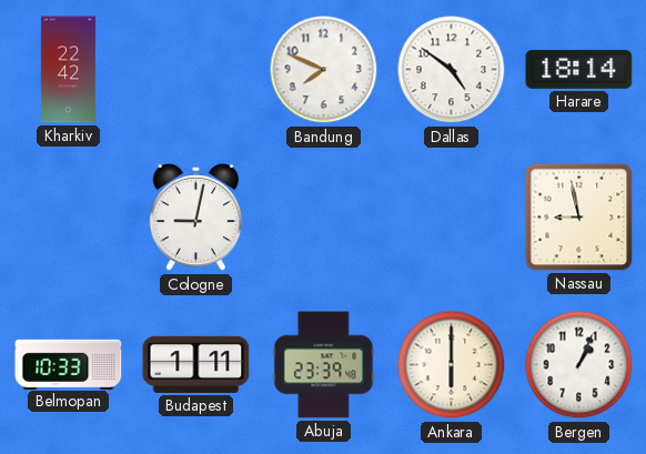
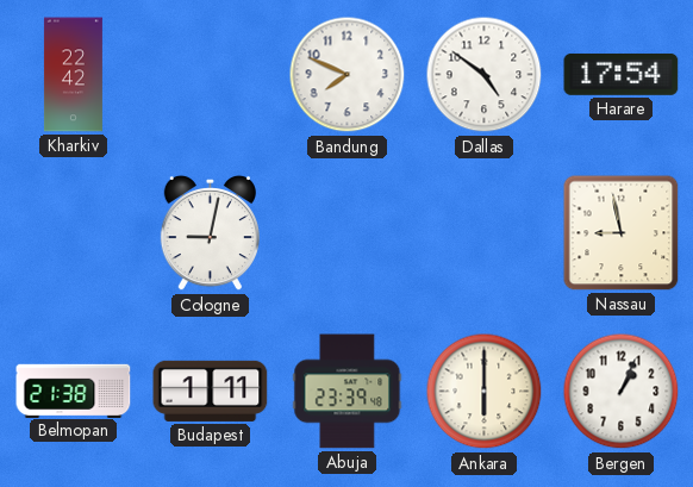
Harare: 18:14 -> 17:54 (622, 74)
Belmopan: 10:33 -> 21:38 (74, 391)
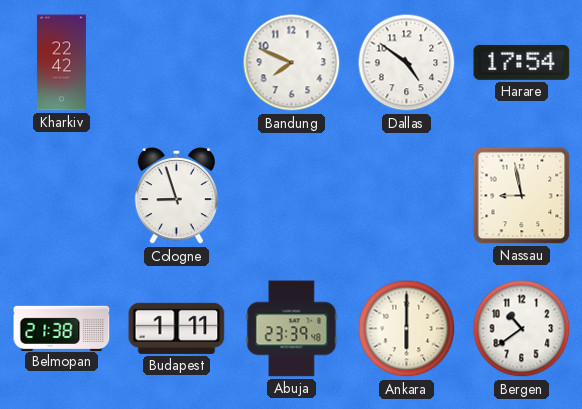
Cologne: 9:02 -> 8:57 (176, 196)
Bergen: 1:04 -> 10:39 (522, 329)
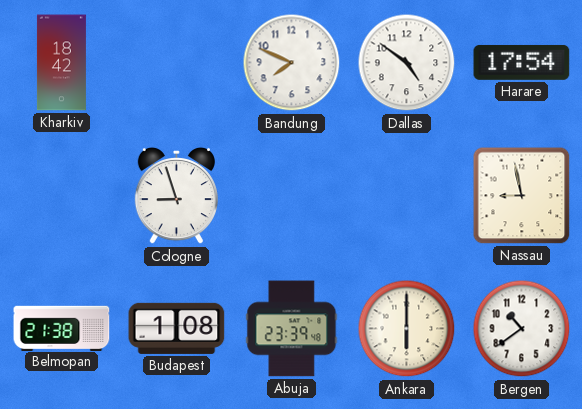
Kharkiv: 22:42 -> 18:42 (61, 63)
Budapest: 1:11 -> 1:08 (177, 328)
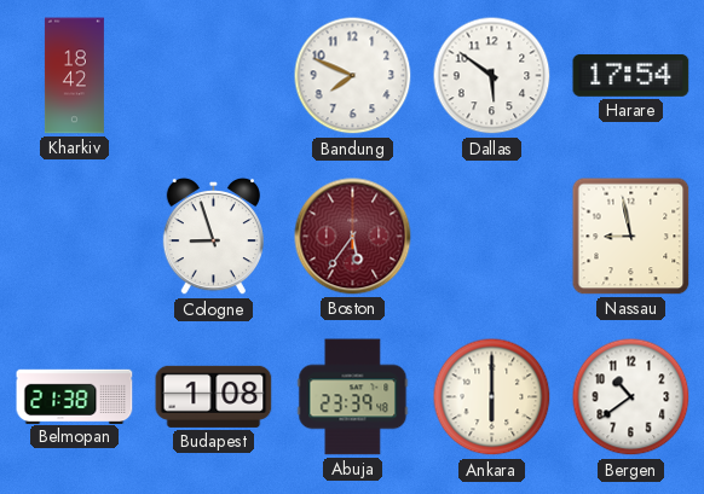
Dallas: 4:51 -> 5:51 (492, 76)
Boston: none -> 5:36 (353, 237)
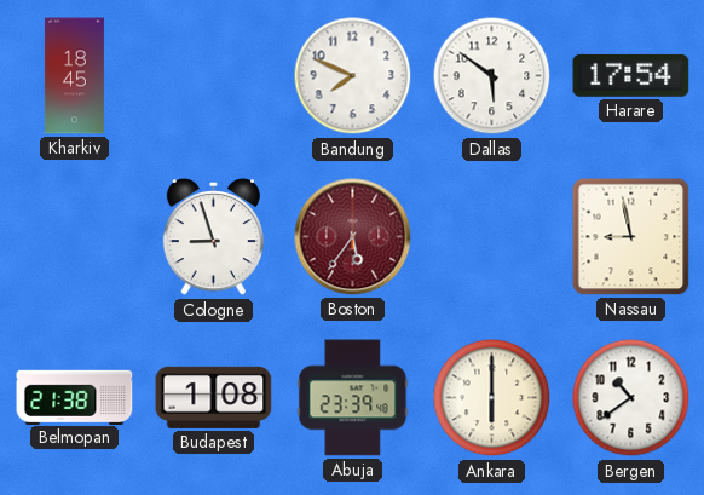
Kharkiv: 18:42 -> 18:45 (74, 76)
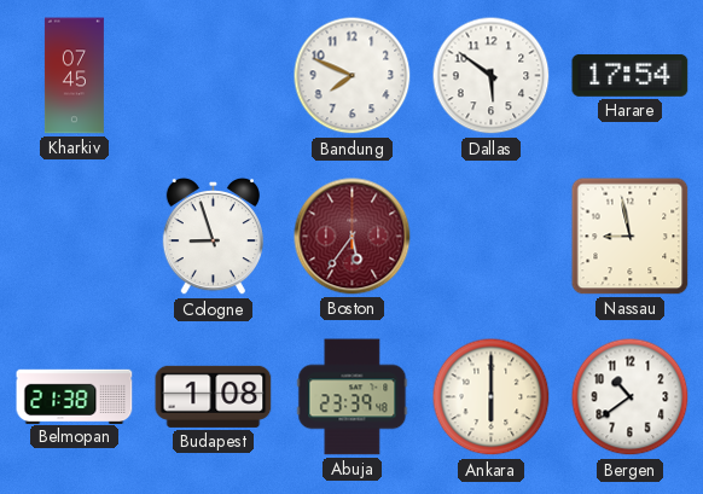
Kharkiv: 18:45 -> 07:45 (74, 76)
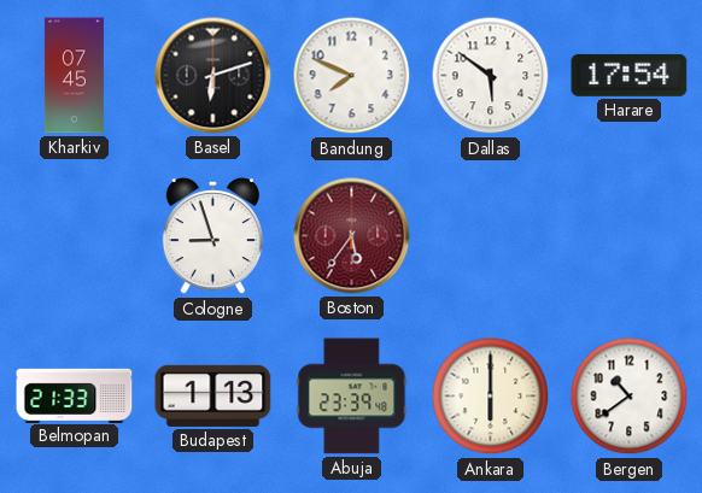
Basel: none -> 6:12 (213, 76)
Nassau: 8:58 -> none (631, 237)
Belmopan: 21:38 -> 21:33 (75, 395)
Budapest: 1:08 -> 1:13 (213, 395)
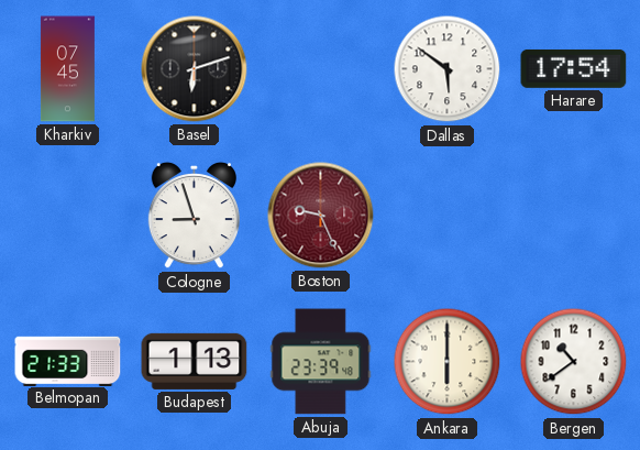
Bandung: 7:49 -> none (352, 76)
Boston: 5:36 -> 9:26 (321, 216)
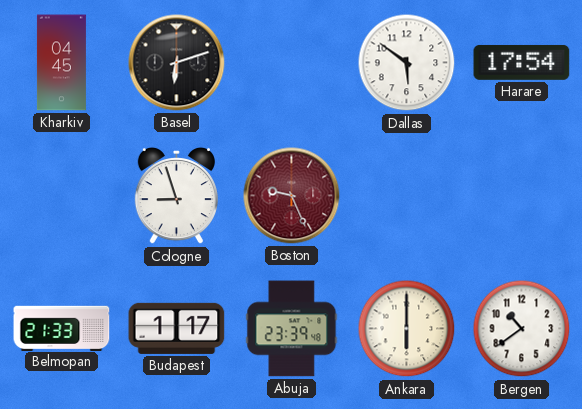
Kharkiv: 07:45 -> 04:45 (61, 63)
Budapest: 1:13 -> 1:17 (177, 328)
